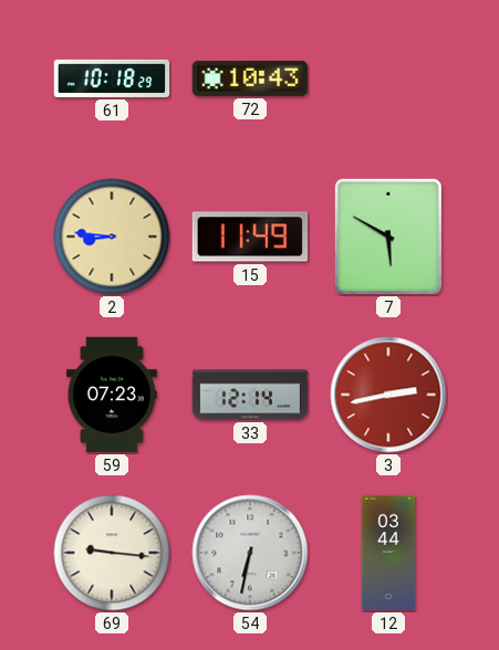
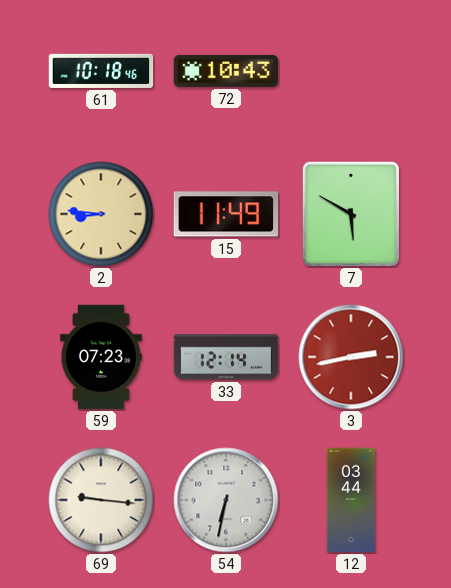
61: 10:18:29 -> 10:18:46 (101, 71)
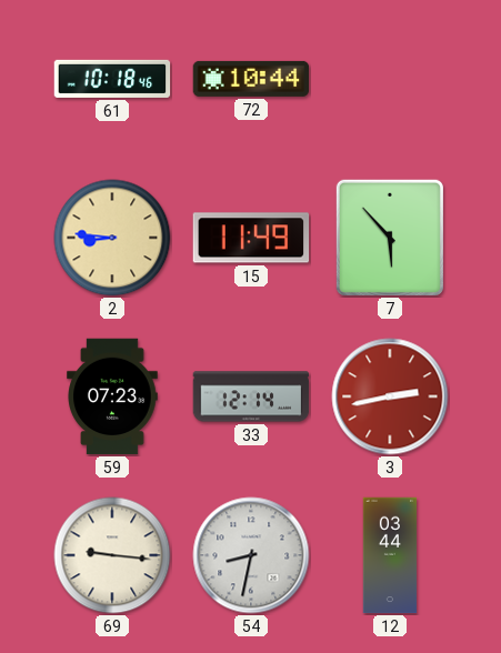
72: 10:43 -> 10:44 (251, 79)
7: 5:50 -> 5:53 (390, 238)
54: 6:32 -> 8:32 (251, 555)
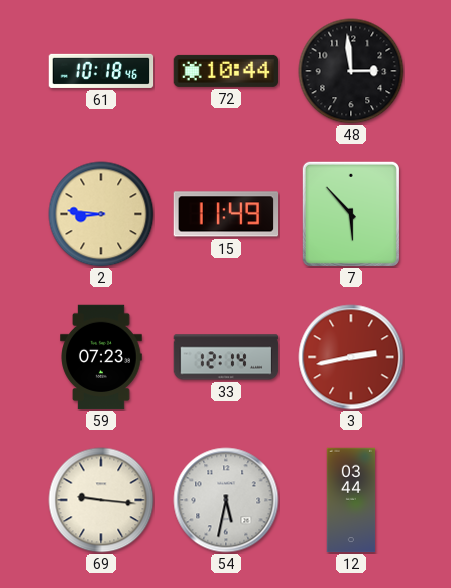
48: none -> 2:59 (351, 71)
54: 8:32 -> 5:32 (226, 500)
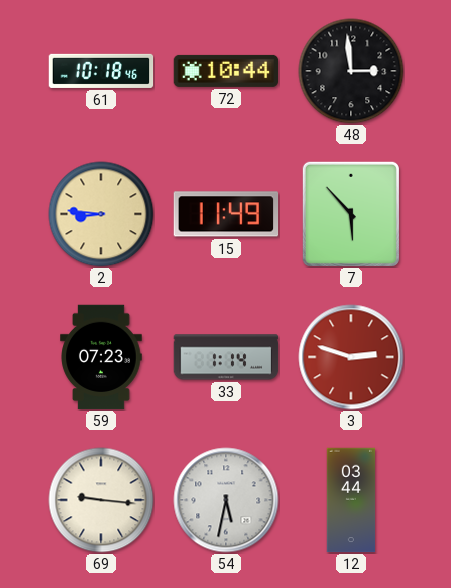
33: 12:14 -> 1:14 (226, 357)
3: 2:43 -> 2:48 (351, 357)
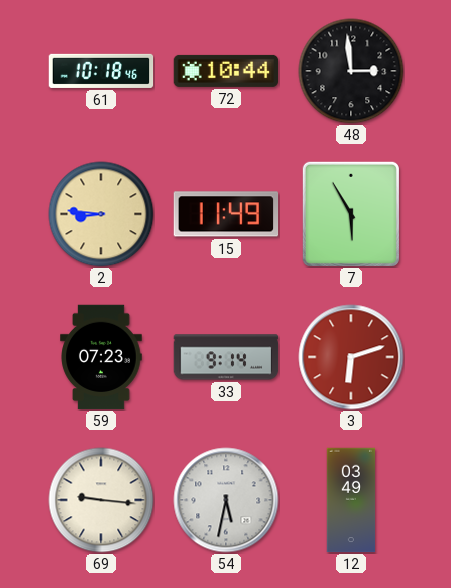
7: 5:53 -> 5:55 (351, 214)
33: 1:14 -> 9:14 (226, 357)
3: 2:48 -> 6:12 (351, 357)
12: 03:44 -> 03:49 (351, 500)
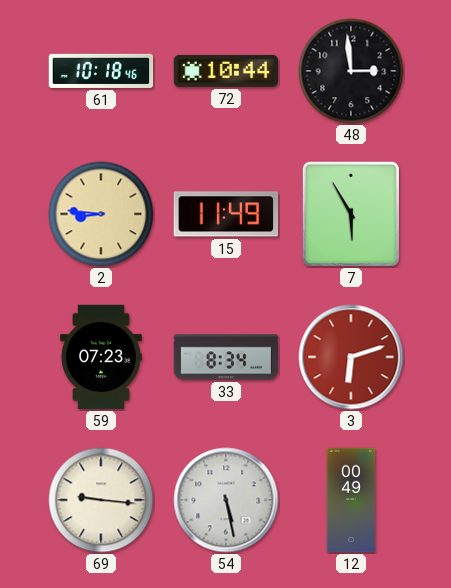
33: 9:14 -> 8:34 (226, 357)
54: 5:32 -> 5:28 (226, 500)
12: 03:49 -> 00:49 (351, 500)
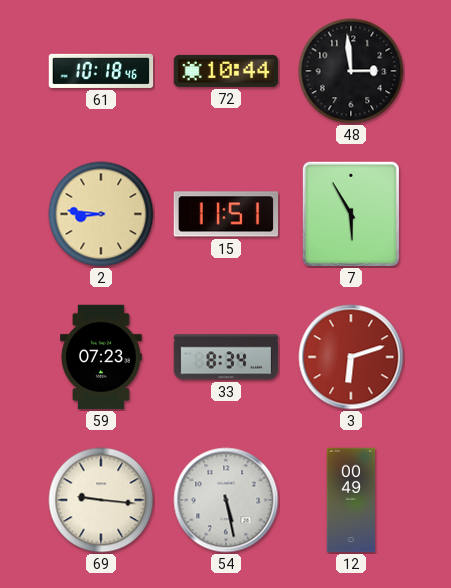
15: 11:49 -> 11:51 (226, 214)
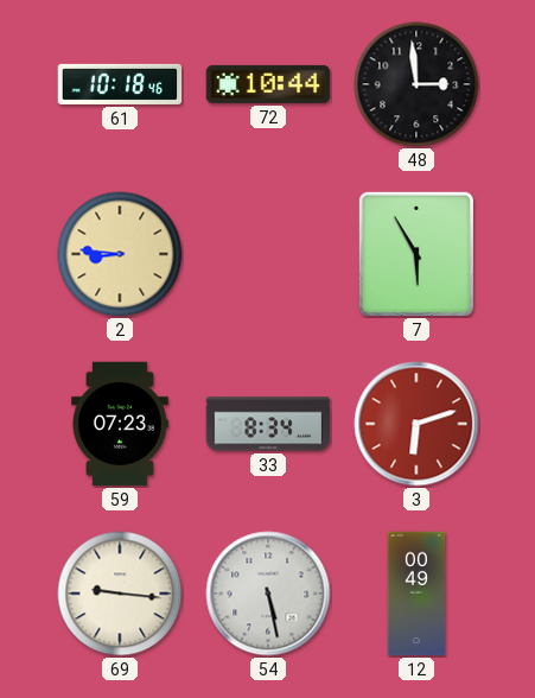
15: 11:51 -> none (226, 214)
